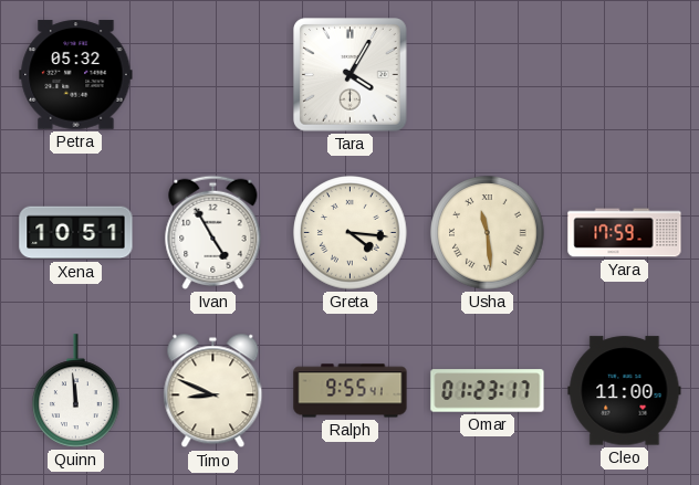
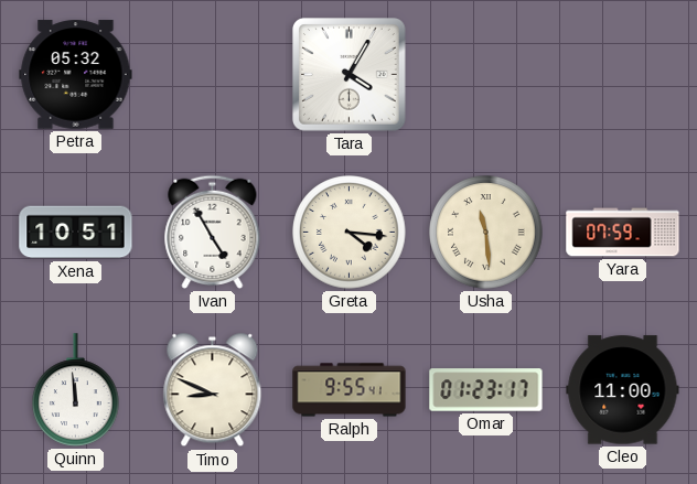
Yara: 17:59 -> 07:59 (623, 233)
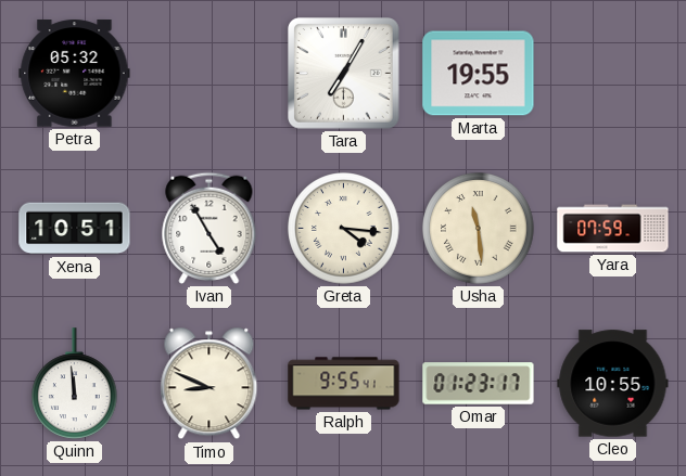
Tara: 4:05 -> 7:05 (344, 74)
Marta: none -> 19:55 (479, 74)
Cleo: 11:00 -> 10:55 (613, 384)
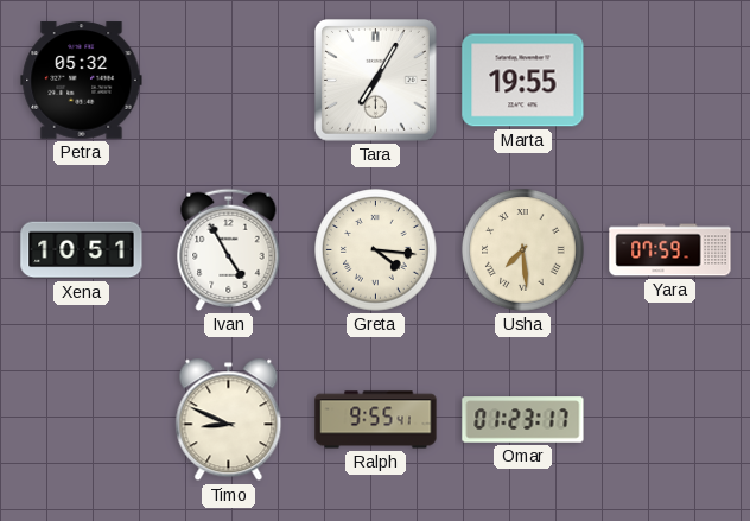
Usha: 11:29 -> 7:29 (523, 250)
Quinn: 11:59 -> none (75, 384)
Cleo: 10:55 -> none (613, 384)
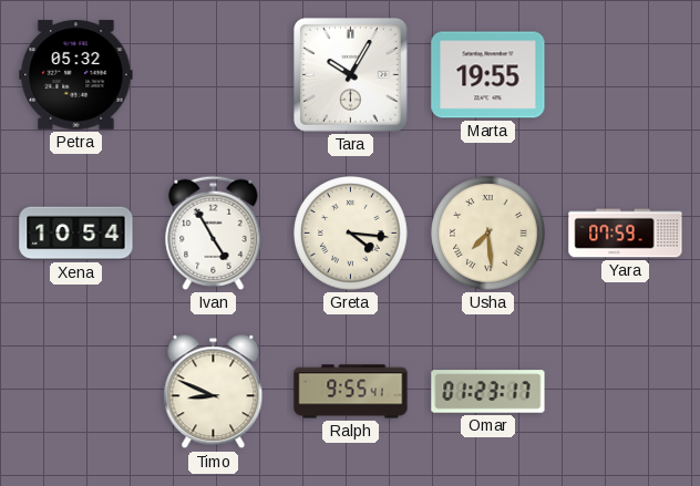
Tara: 7:05 -> 10:05 (351, 75)
Xena: 10:51 -> 10:54 (76, 234)
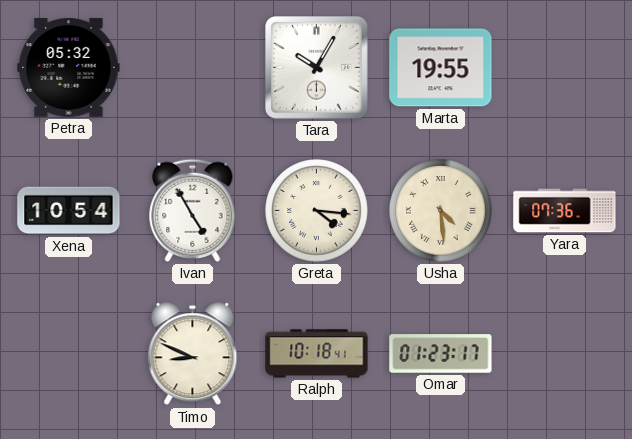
Usha: 7:29 -> 4:29 (441, 211)
Yara: 07:59 -> 07:36 (565, 211)
Ralph: 9:55 -> 10:18 (317, 354)
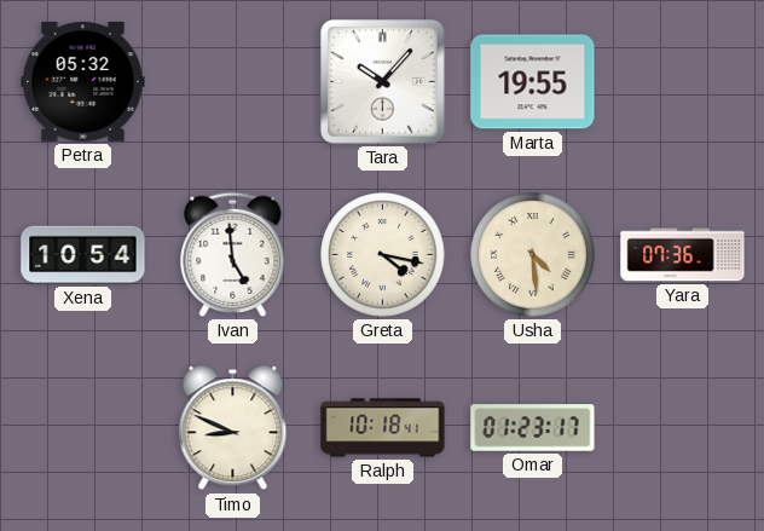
Tara: 10:05 -> 10:07 (383, 82)
Ivan: 4:55 -> 4:59 (233, 254)
Greta: 4:16 -> 4:17 (383, 255)
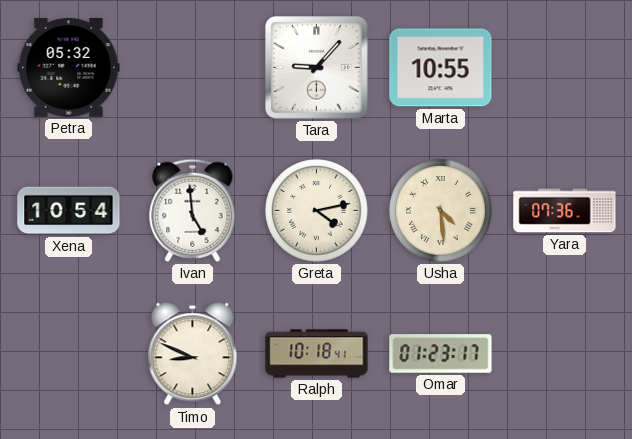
Tara: 10:07 -> 9:07 (317, 68)
Marta: 19:55 -> 10:55 (441, 68)
Greta: 4:17 -> 4:13 (317, 211)
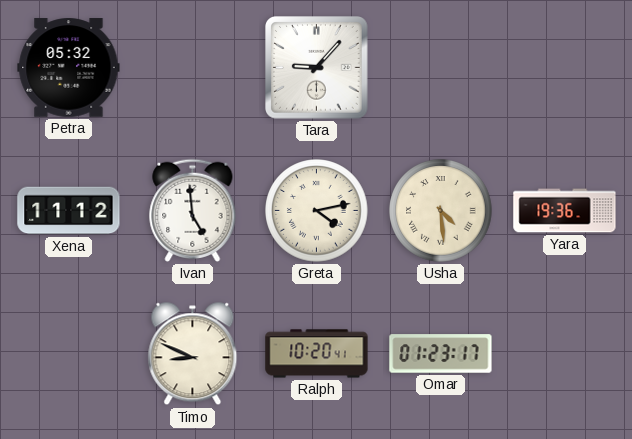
Marta: 10:55 -> none (441, 68)
Xena: 10:54 -> 11:12 (69, 211)
Yara: 07:36 -> 19:36 (565, 211)
Ralph: 10:18 -> 10:20 (317, 354)
